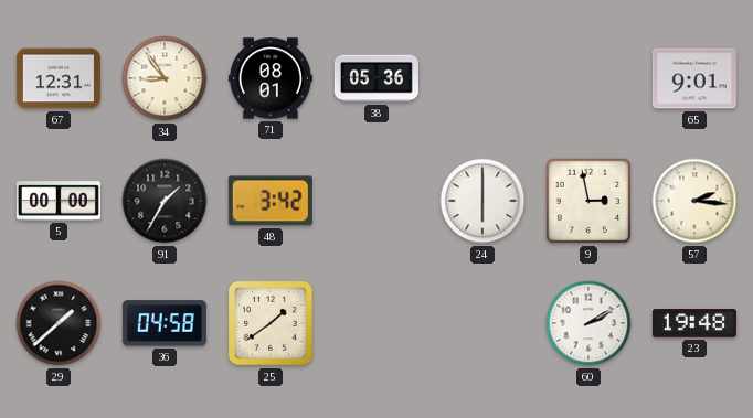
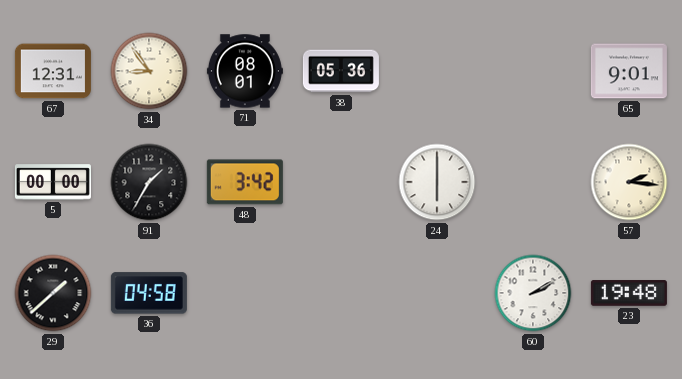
9: 2:58 -> none (588, 201)
25: 1:39 -> none (272, 324)
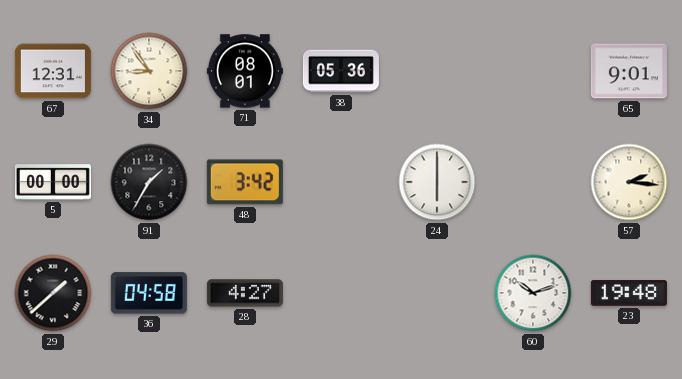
28: none -> 4:27 (245, 293)
60: 2:10 -> 10:12 (533, 293)
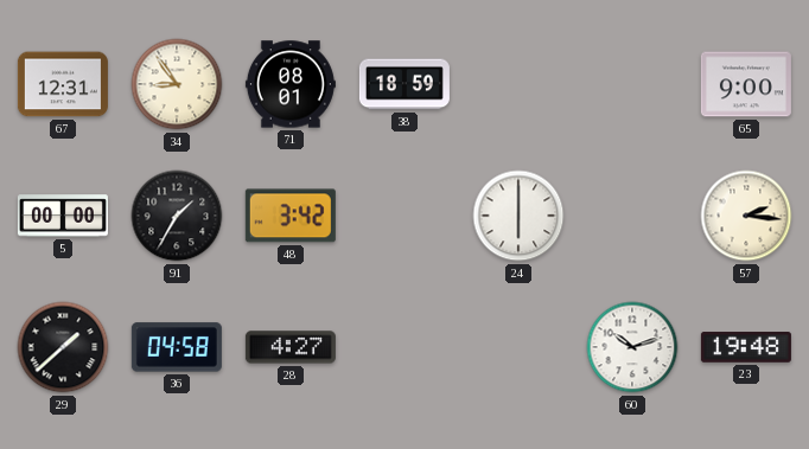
38: 05:36 -> 18:59 (404, 84)
65: 9:01 -> 9:00 (746, 84)
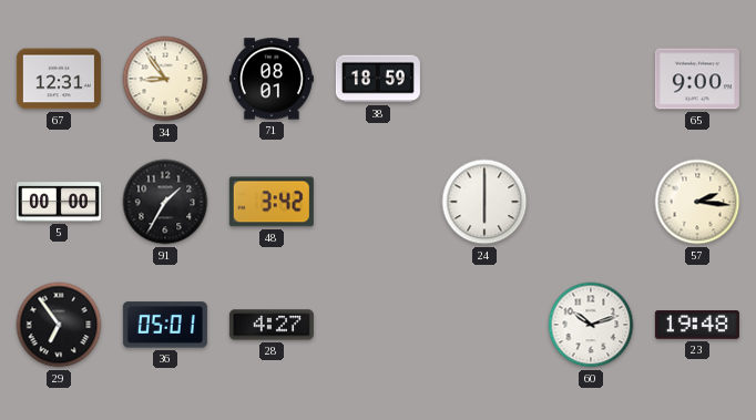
29: 1:38 -> 6:54 (59, 325)
36: 04:58 -> 05:01 (165, 325)
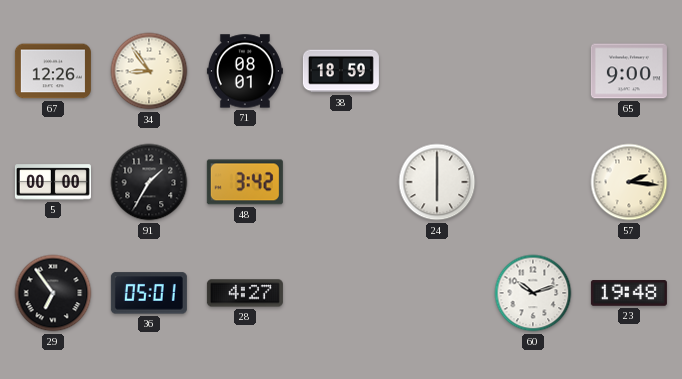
67: 12:31 -> 12:26 (53, 71)
